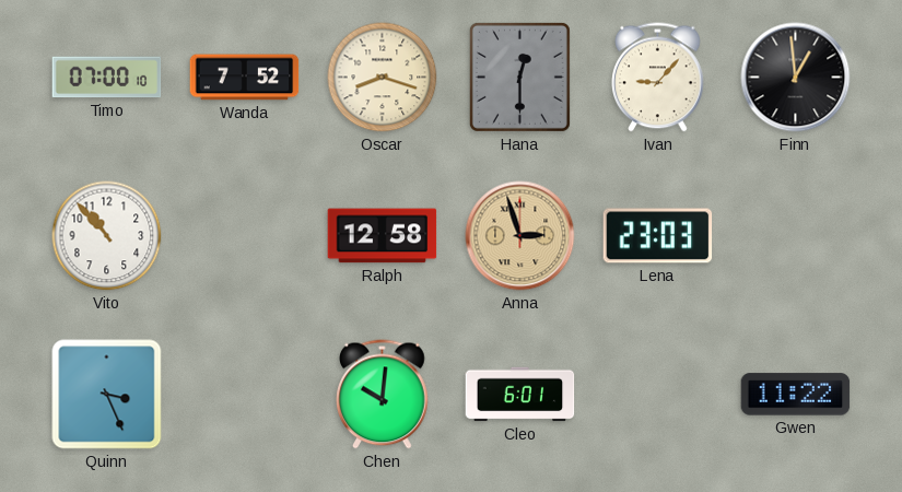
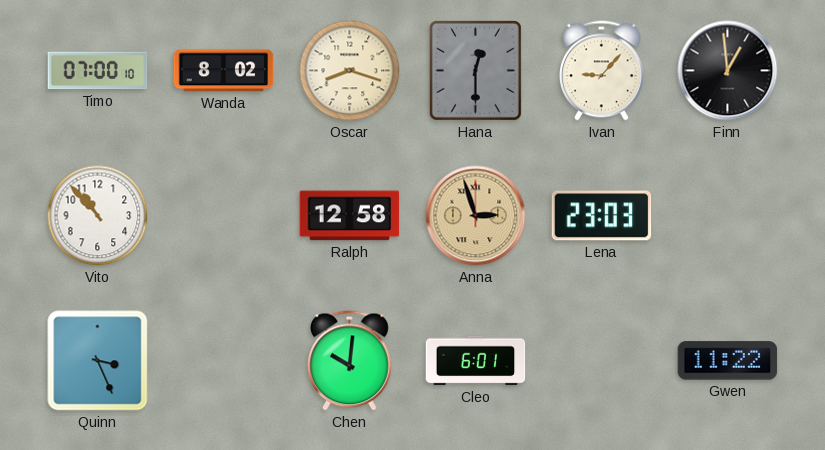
Wanda: 7:52 -> 8:02 (224, 71)
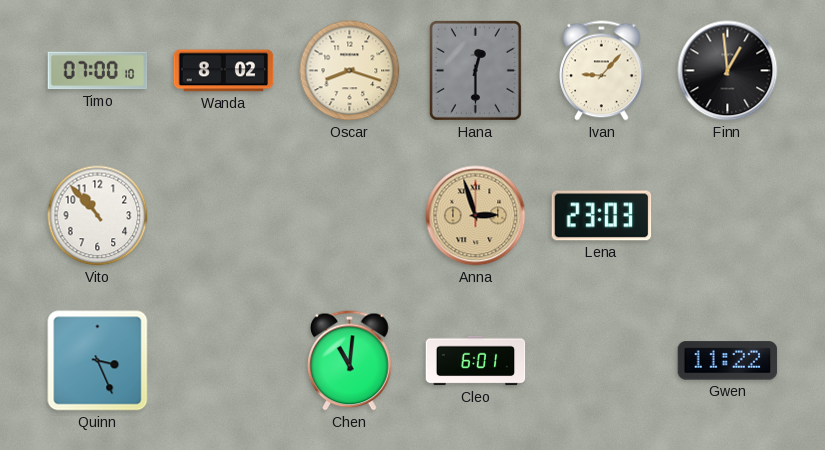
Ralph: 12:58 -> none (350, 216)
Chen: 10:01 -> 11:01 (350, 361)
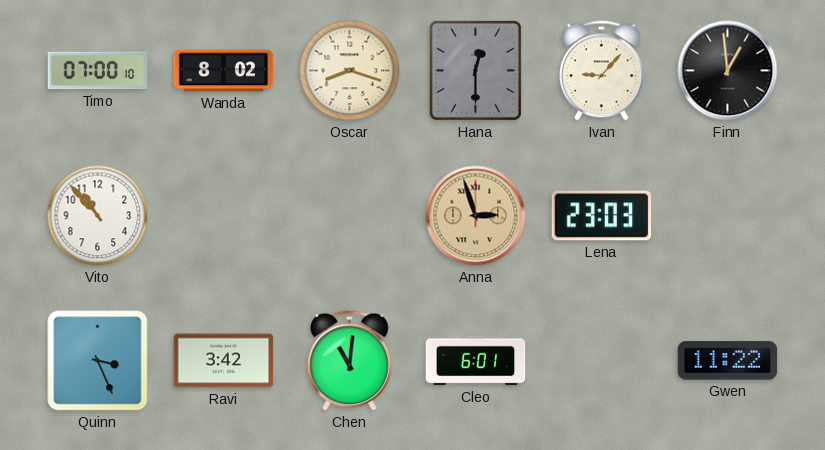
Ravi: none -> 3:42 (224, 361)
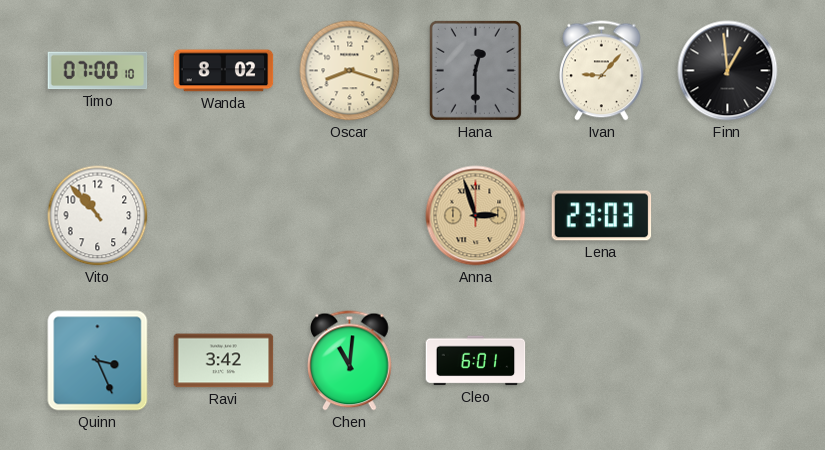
Gwen: 11:22 -> none (728, 361)
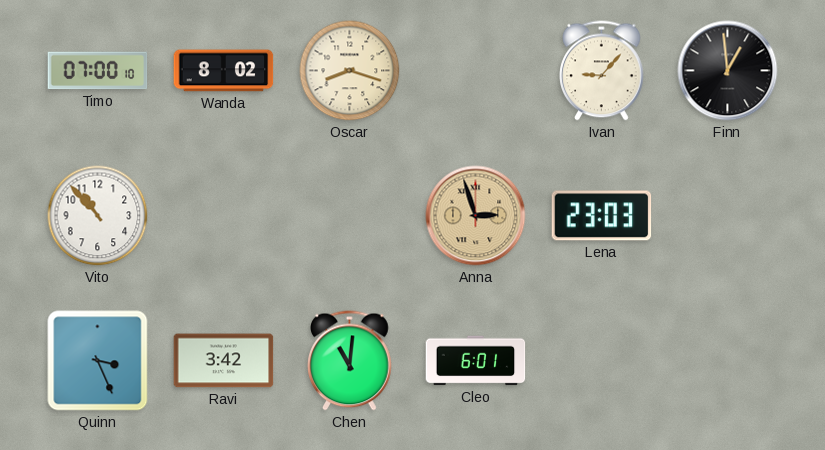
Hana: 12:30 -> none (475, 70)
